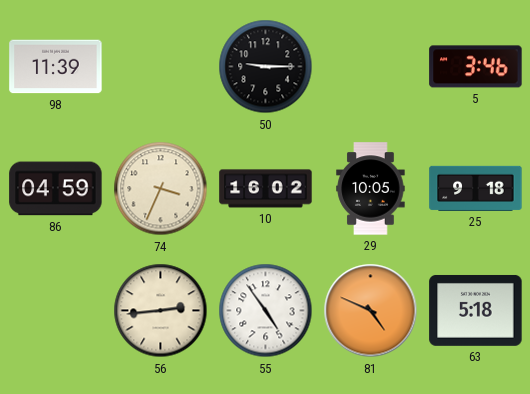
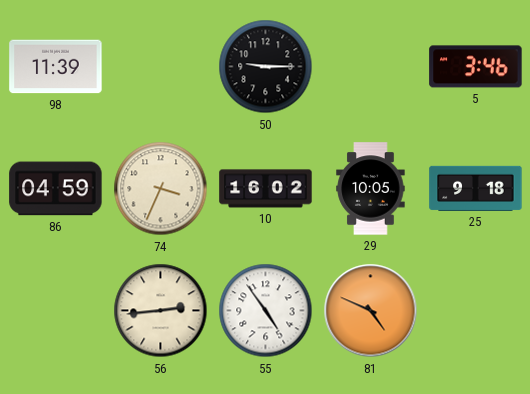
63: 5:18 -> none (476, 310)
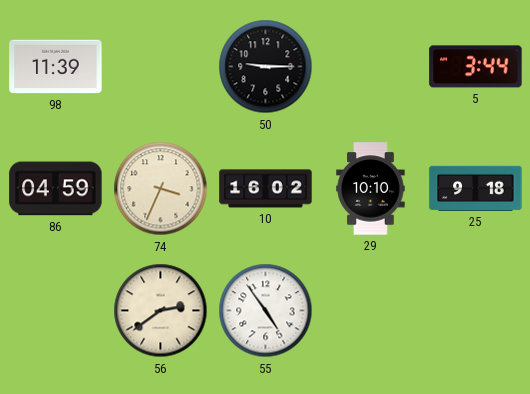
5: 3:46 -> 3:44 (476, 67)
29: 10:05 -> 10:10 (371, 189)
56: 2:44 -> 2:39 (161, 311)
81: 4:49 -> none (371, 311)
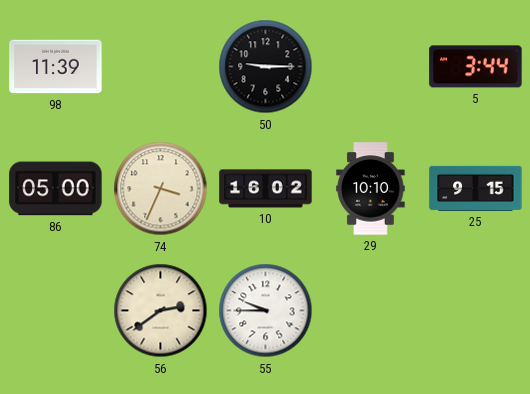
86: 04:59 -> 05:00 (56, 189)
25: 9:18 -> 9:15 (476, 188)
55: 4:54 -> 9:45 (266, 311)
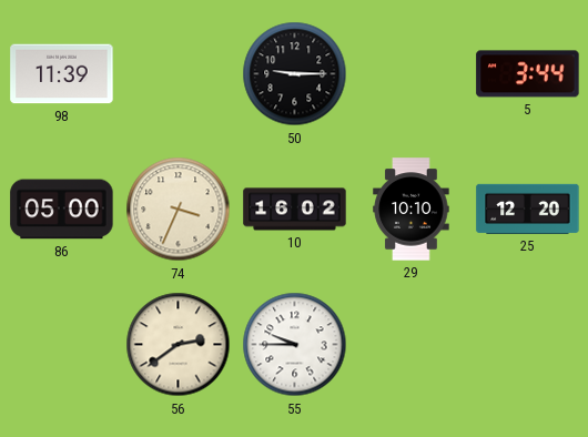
25: 9:15 -> 12:20 (528, 209)
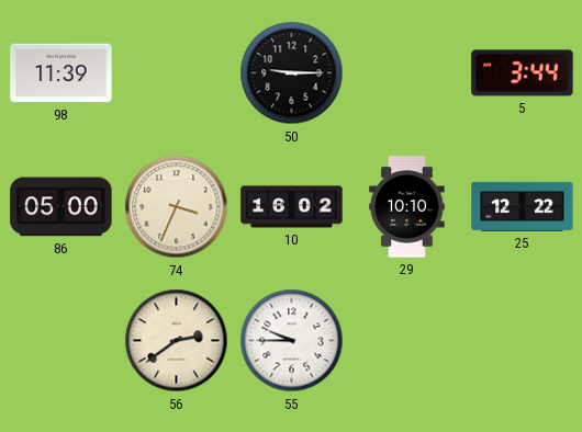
25: 12:20 -> 12:22 (523, 206)
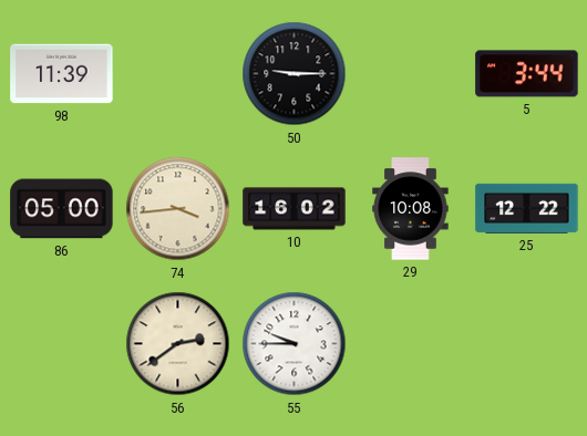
74: 3:34 -> 3:44 (178, 209)
29: 10:10 -> 10:08 (411, 209)
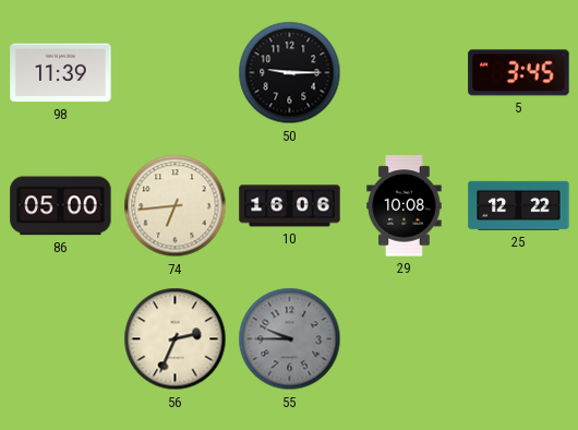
5: 3:44 -> 3:45 (519, 73)
74: 3:44 -> 6:44 (176, 206)
10: 16:02 -> 16:06 (290, 206)
56: 2:39 -> 2:34 (176, 339)
55 dial: white -> grey (290, 339)
